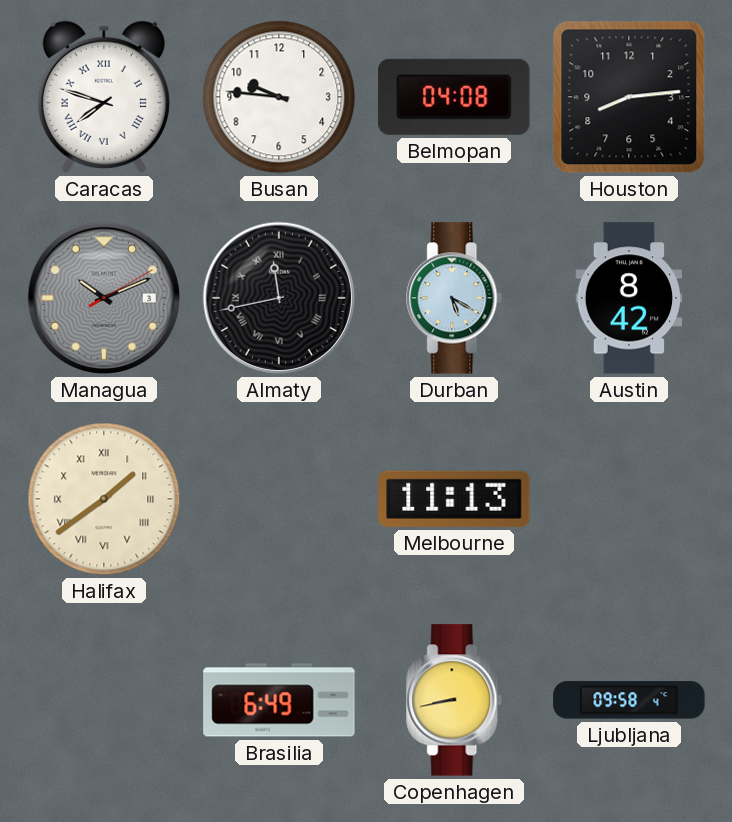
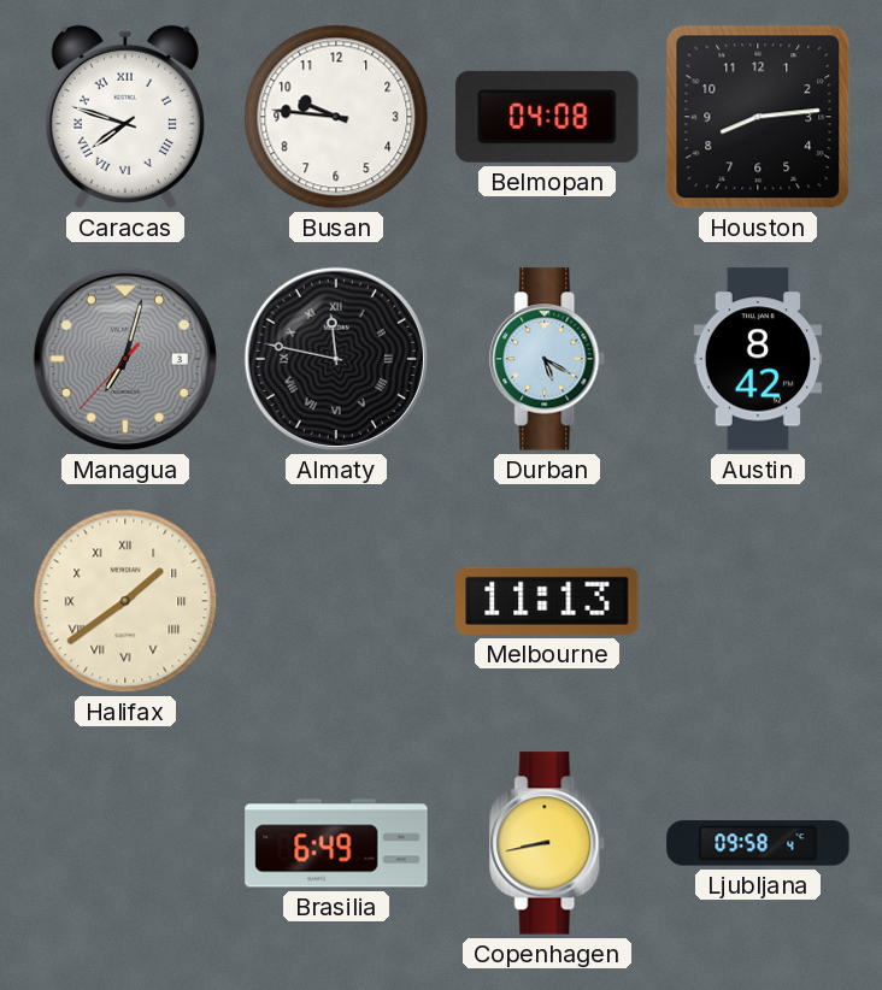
Managua: 10:11 -> 7:02 (125, 359)
Almaty: 11:43 -> 11:47 (336, 359)
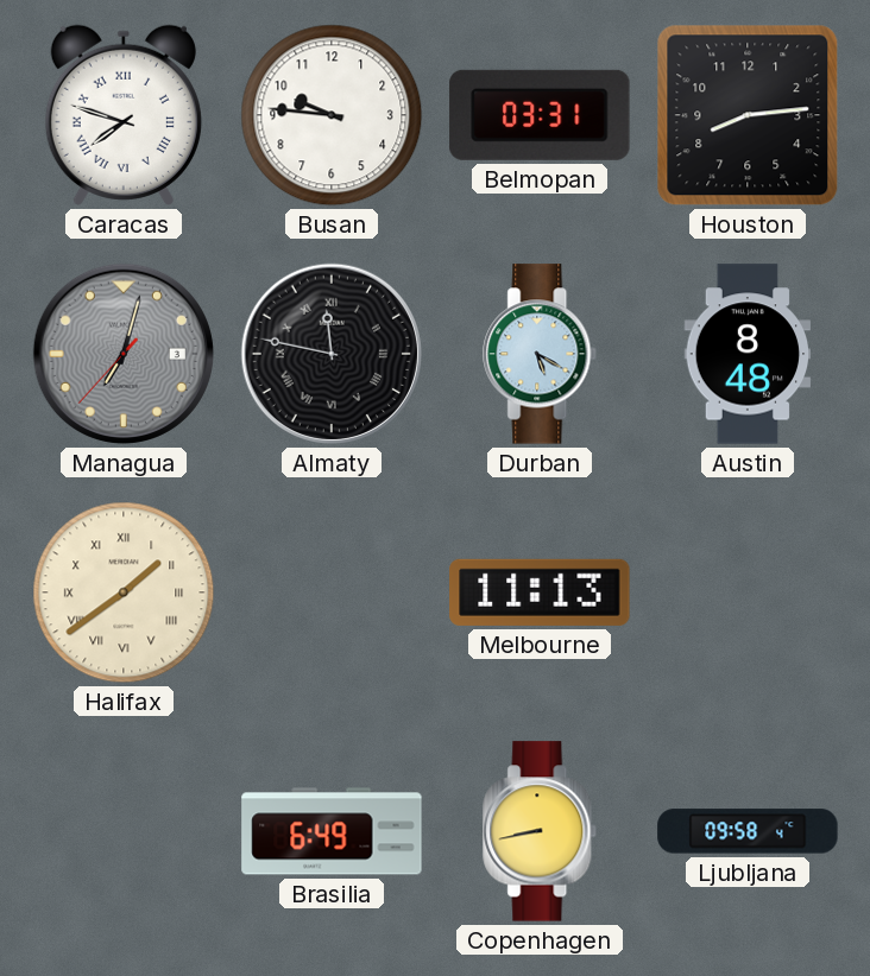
Belmopan: 04:08 -> 03:31 (540, 115)
Austin: 8:42 -> 8:48 (748, 354)
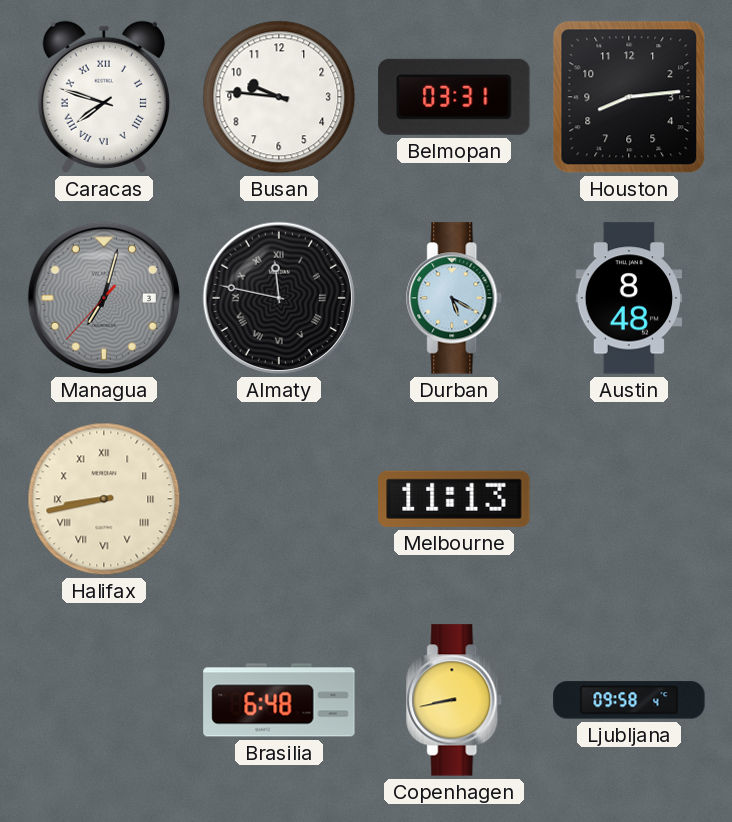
Halifax: 1:39 -> 8:43 (104, 499)
Brasilia: 6:49 -> 6:48 (279, 700)
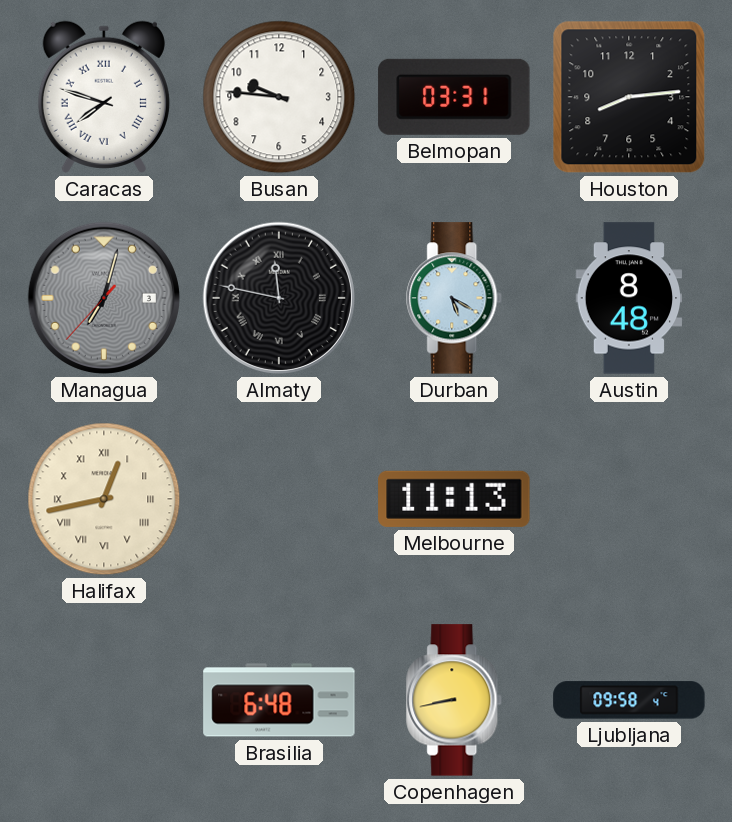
Halifax: 8:43 -> 12:43 (104, 499)
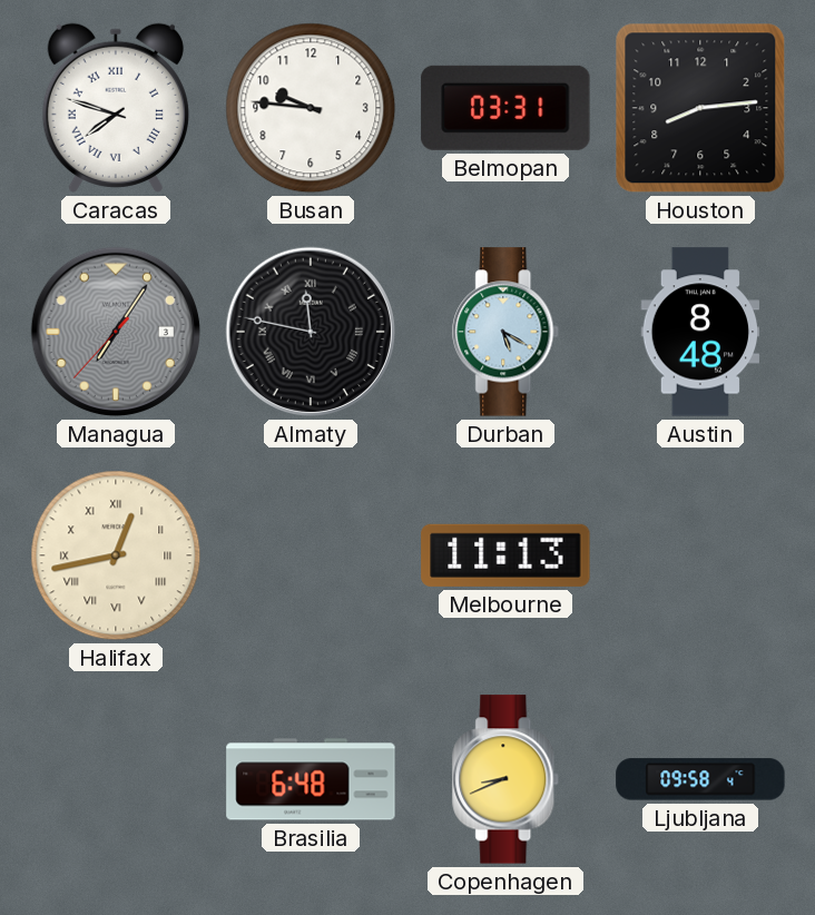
Managua: 7:02 -> 7:05 (116, 332)
Copenhagen: 8:43 -> 8:41 (507, 779)
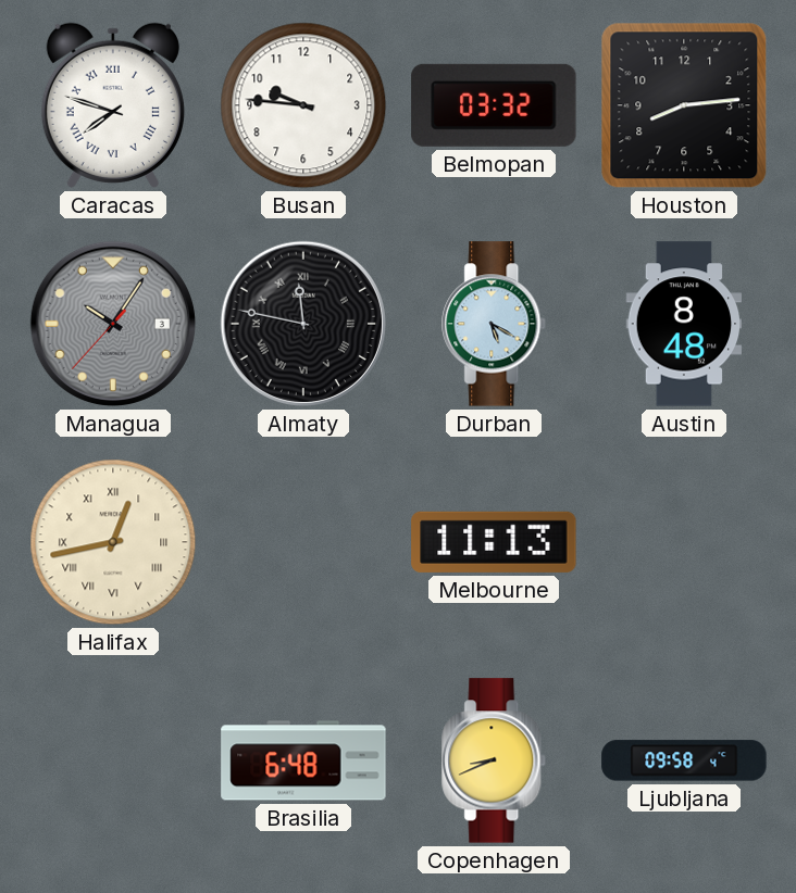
Belmopan: 03:31 -> 03:32 (494, 105)
Managua: 7:05 -> 10:05 (113, 324)
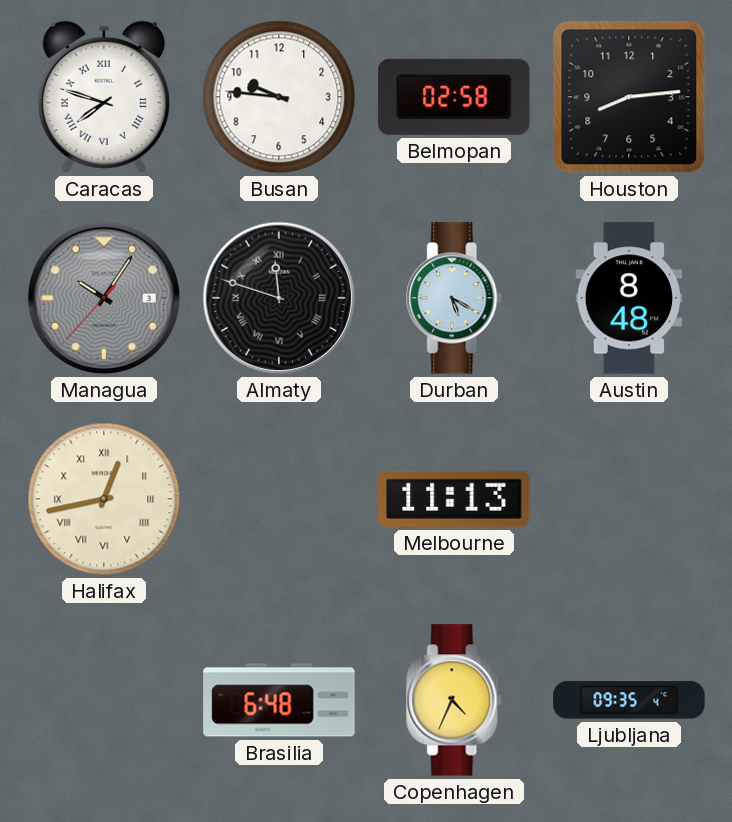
Belmopan: 03:32 -> 02:58 (454, 97)
Almaty: 11:47 -> 11:48 (279, 298)
Copenhagen: 8:41 -> 4:34 (455, 700)
Ljubljana: 09:58 -> 09:35 (629, 700)
